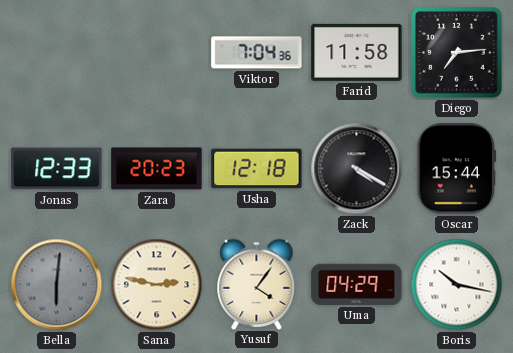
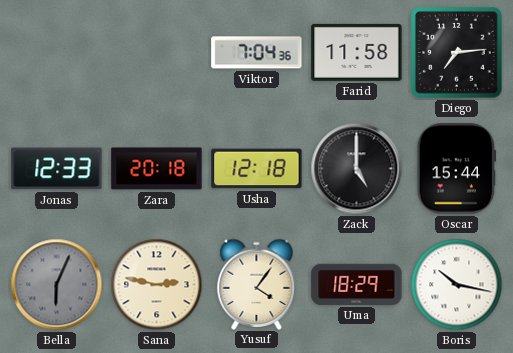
Zara: 20:23 -> 20:18 (157, 169)
Zack: 4:20 -> 5:00 (357, 169)
Bella: 6:01 -> 6:04 (57, 285)
Uma: 04:29 -> 18:29 (357, 284)
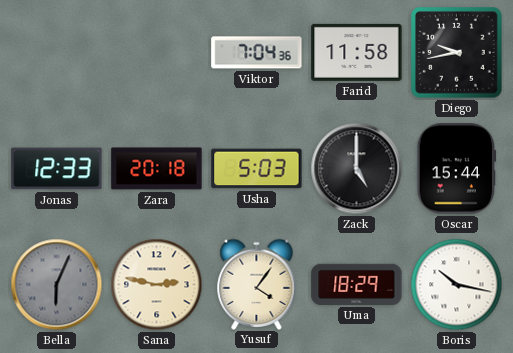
Diego: 7:14 -> 9:43 (457, 53)
Usha: 12:18 -> 5:03 (257, 169)
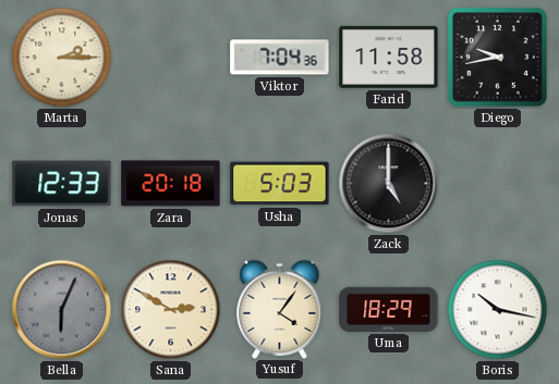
Marta: none -> 2:15 (62, 58)
Oscar: 15:44 -> none (457, 169)
Sana: 2:47 -> 2:50 (171, 310)
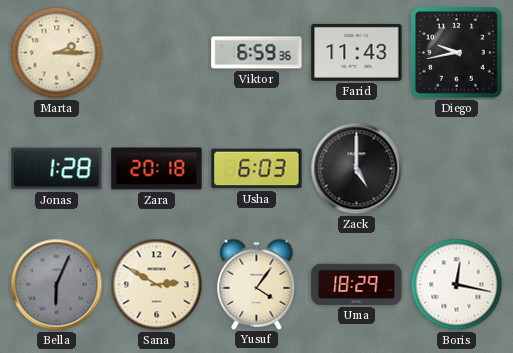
Viktor: 7:04 -> 6:59 (257, 53)
Farid: 11:58 -> 11:43 (357, 52)
Jonas: 12:33 -> 1:28 (57, 169)
Usha: 5:03 -> 6:03 (257, 169)
Boris: 10:17 -> 12:17 (457, 285)
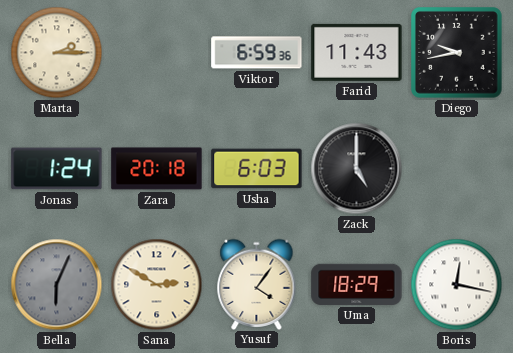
Jonas: 1:28 -> 1:24 (57, 169)
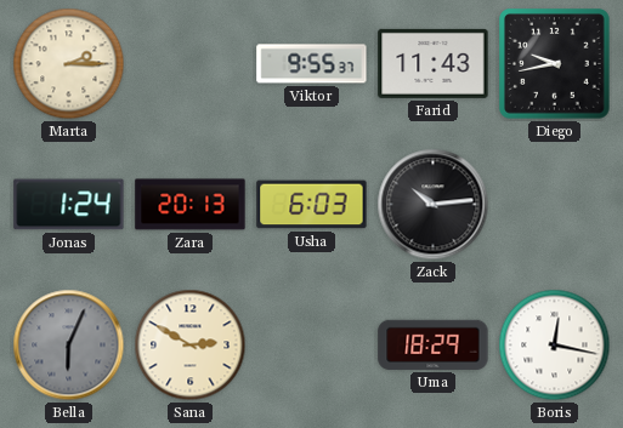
Viktor: 6:59 -> 9:55 (312, 64)
Zara: 20:18 -> 20:13 (191, 205)
Zack: 5:00 -> 10:14 (434, 205)
Yusuf: 4:06 -> none (257, 284)
